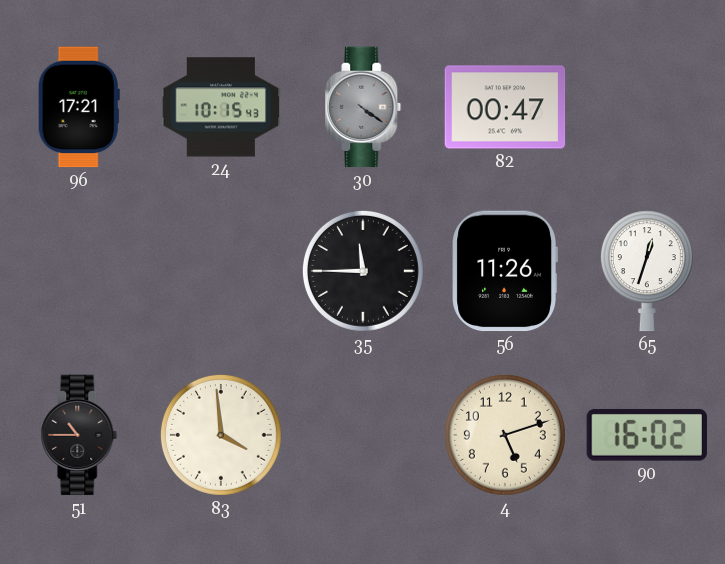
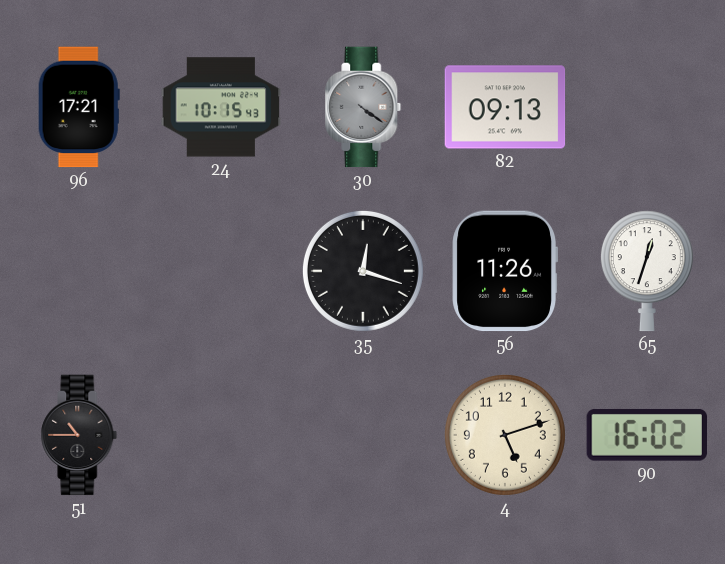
82: 00:47 -> 09:13 (505, 107)
35: 11:45 -> 12:18 (363, 271)
83: 3:59 -> none (221, 435)
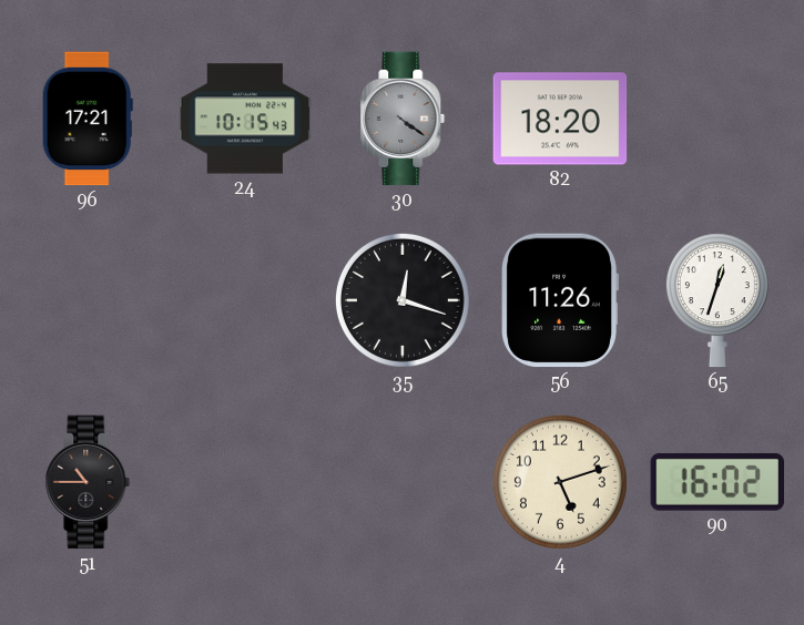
82: 09:13 -> 18:20 (560, 119)
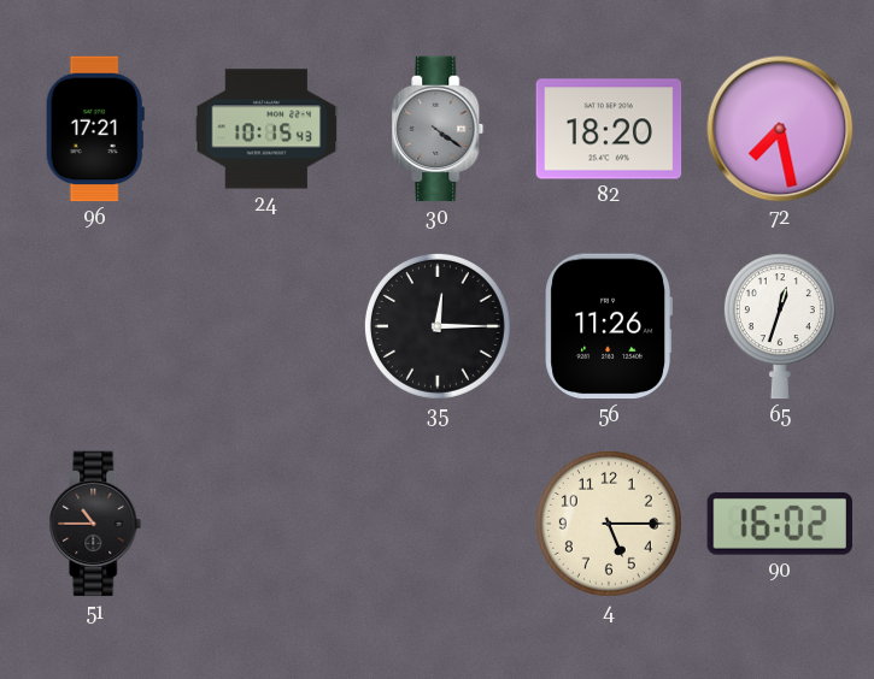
72: none -> 7:28 (780, 129)
35: 12:18 -> 12:15 (438, 326)
4: 5:12 -> 5:15 (609, 524)
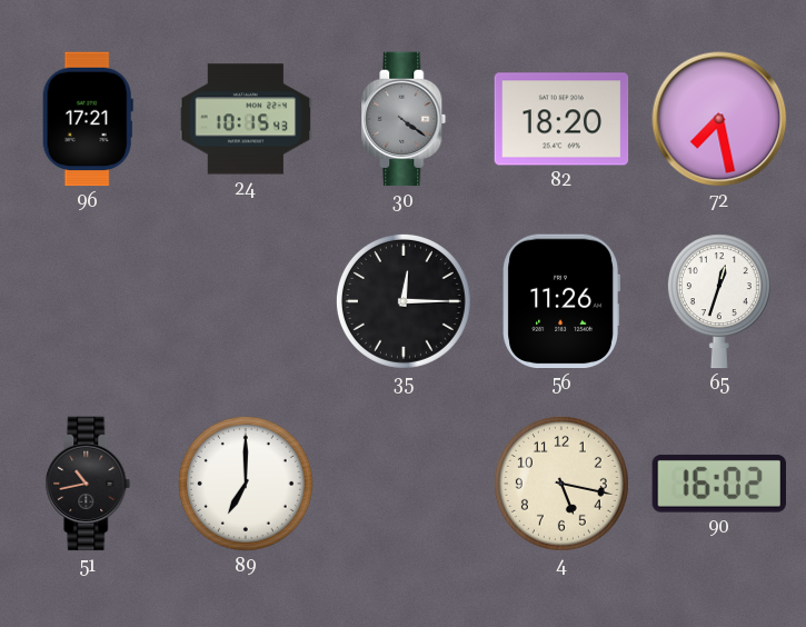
51: 10:45 -> 10:43 (88, 484)
89: none -> 7:00 (246, 484)
4: 5:15 -> 5:17 (561, 484)
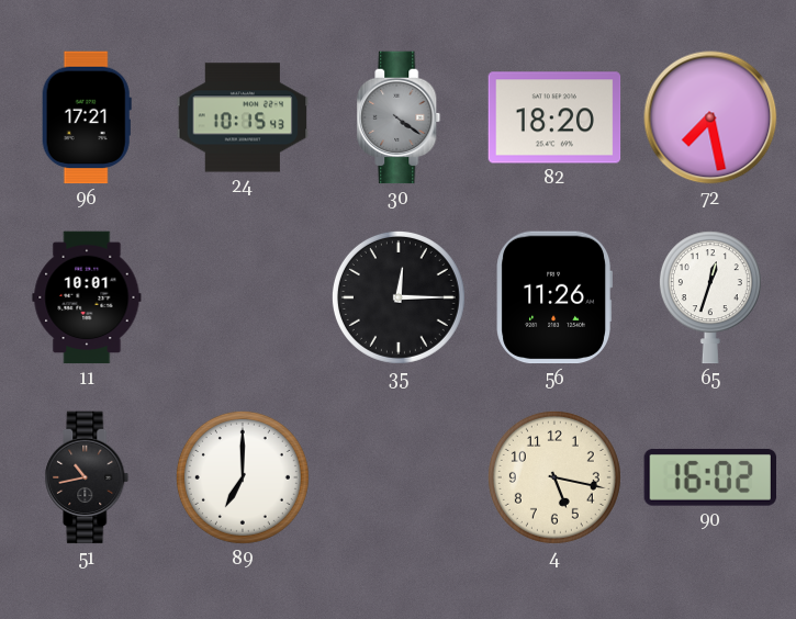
11: none -> 10:01 (87, 297)
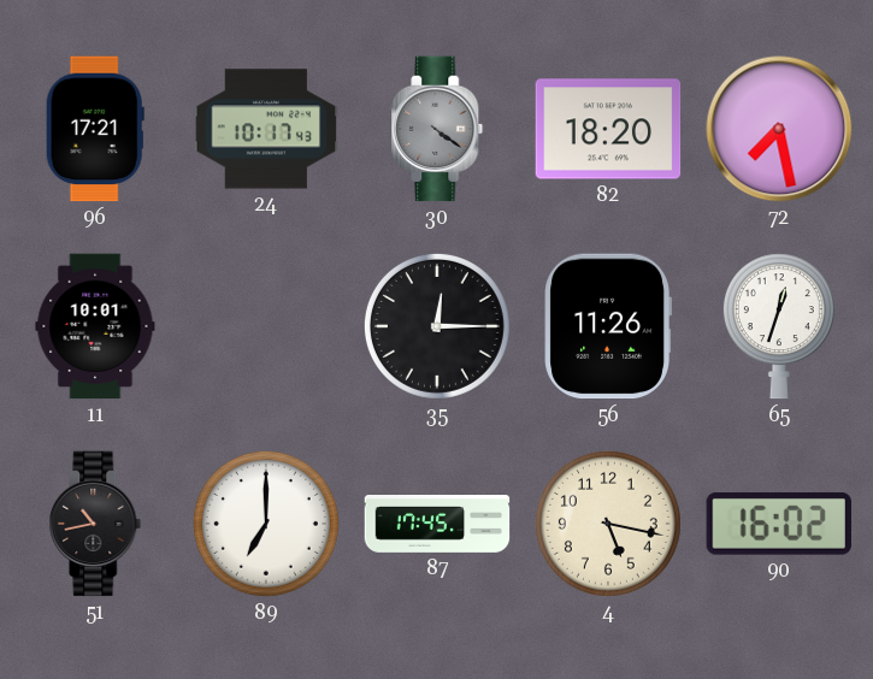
24: 10:15 -> 10:17 (266, 129)
87: none -> 17:45 (437, 525)
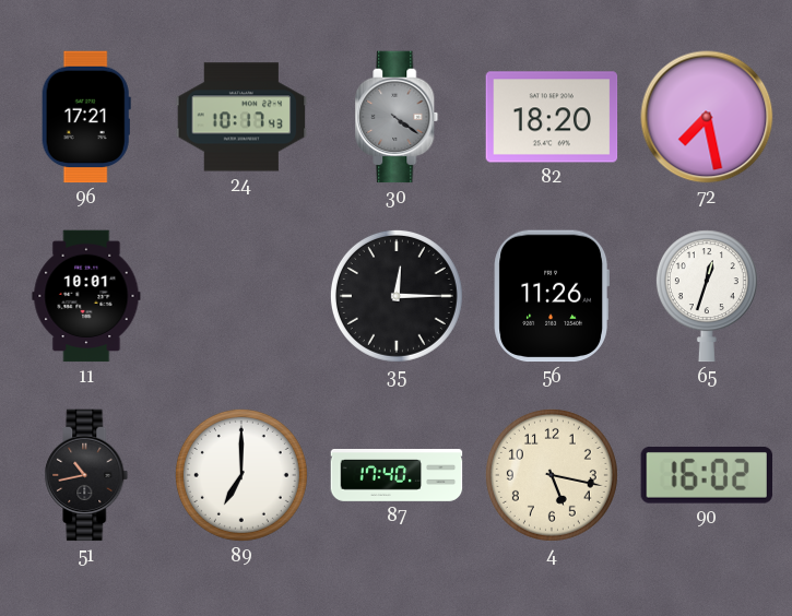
87: 17:45 -> 17:40 (397, 476)
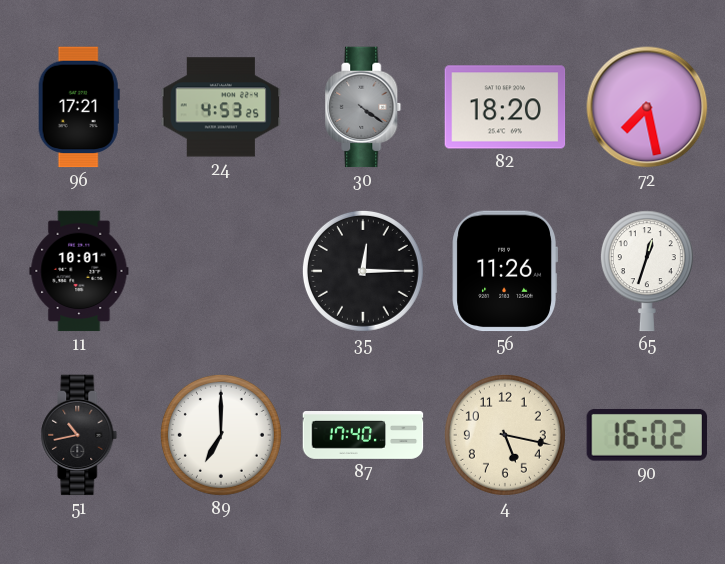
24: 10:17 -> 4:53 (221, 107)
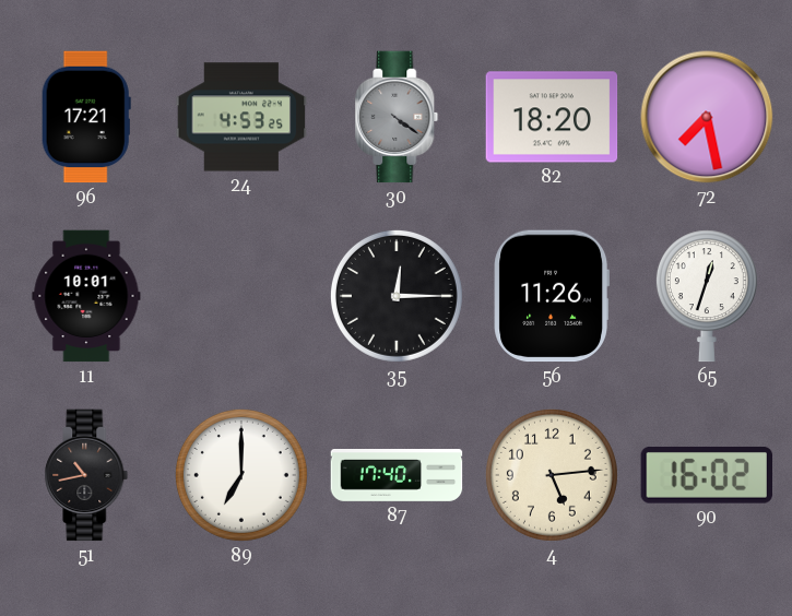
4: 5:17 -> 5:14 (552, 475)
